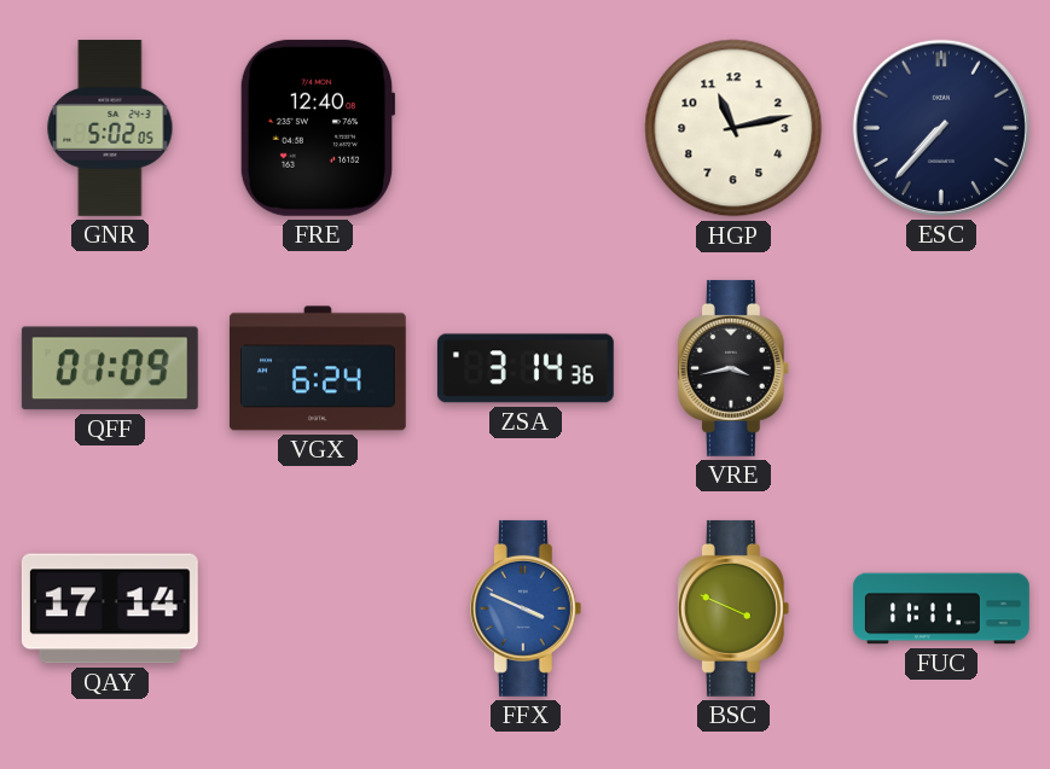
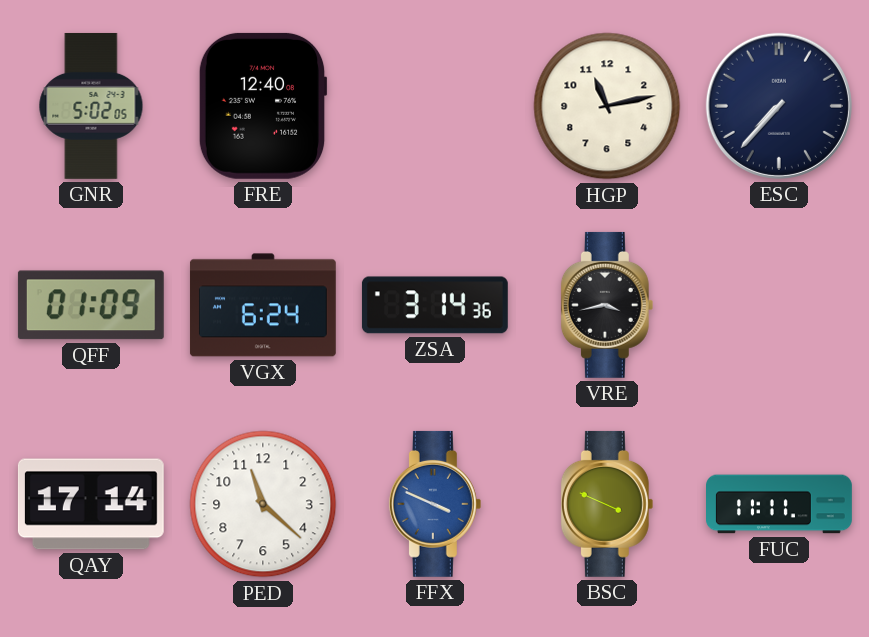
PED: none -> 11:22 (263, 504)
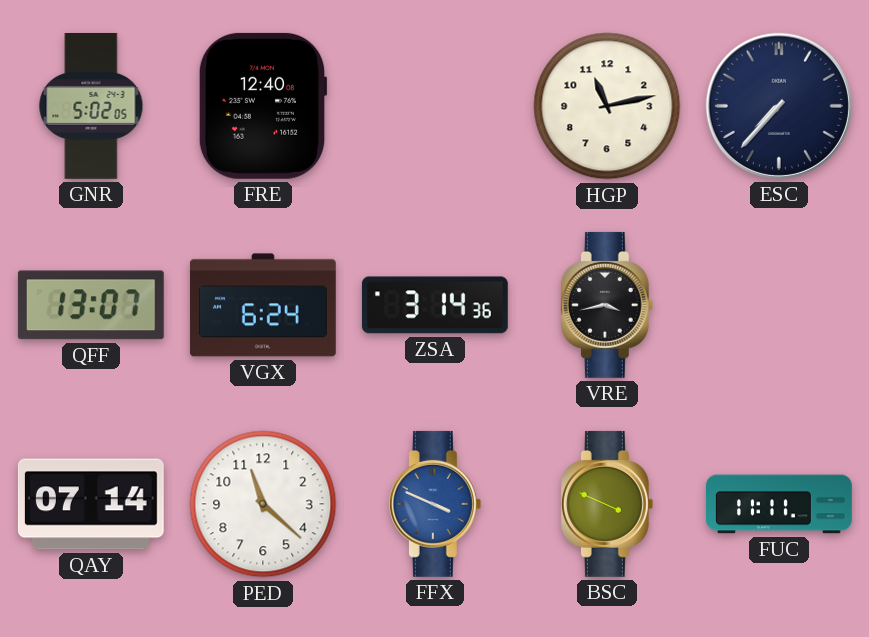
QFF: 01:09 -> 13:07 (91, 305)
QAY: 17:14 -> 07:14 (91, 504)
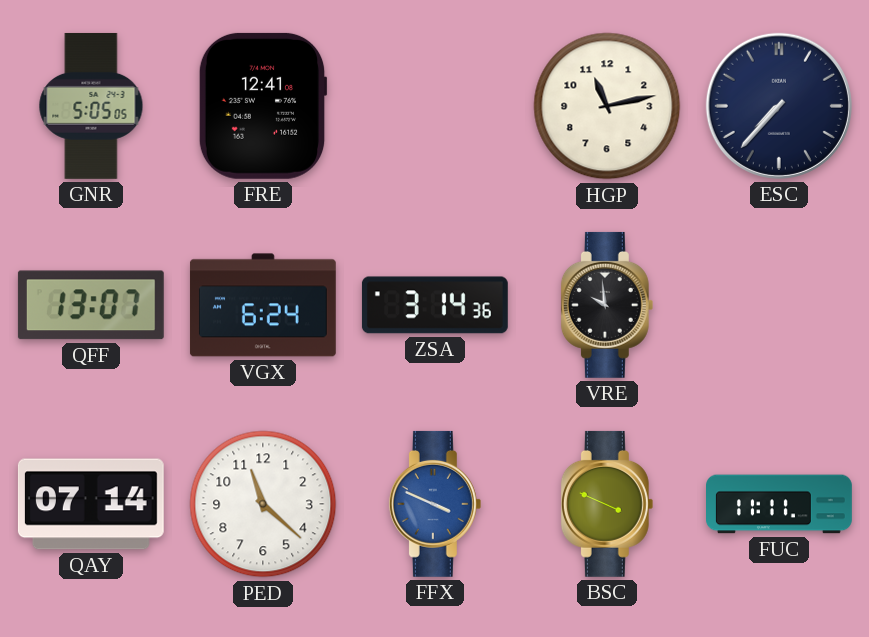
GNR: 5:02 -> 5:05 (91, 106)
FRE: 12:40 -> 12:41 (263, 106)
VRE: 3:43 -> 9:59 (607, 305)
